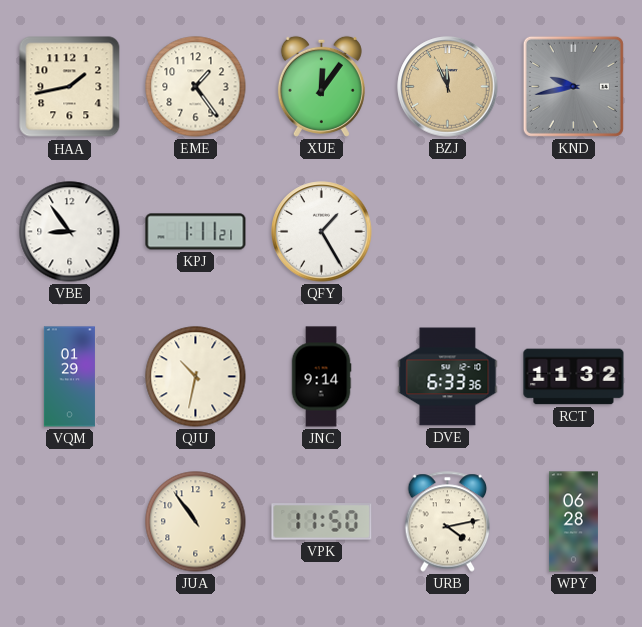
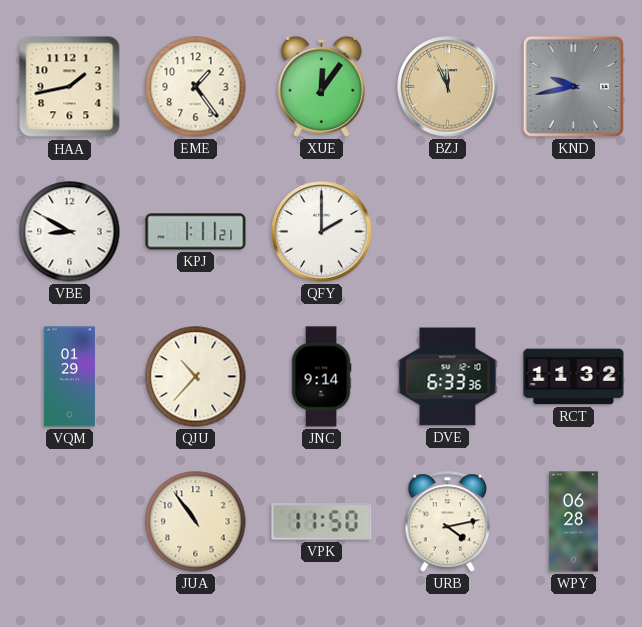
VBE: 8:54 -> 8:50 (70, 232)
QFY: 1:25 -> 2:00 (322, 232)
QJU: 10:32 -> 10:37 (196, 377)
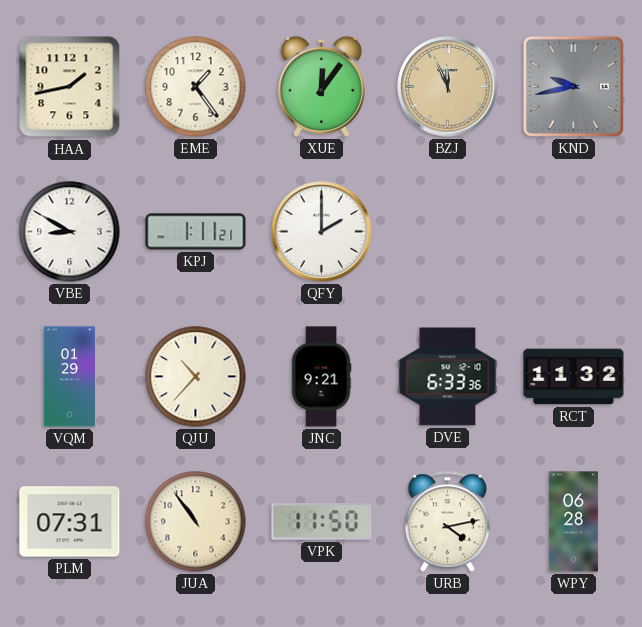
JNC: 9:14 -> 9:21 (321, 377)
PLM: none -> 07:31 (70, 522)
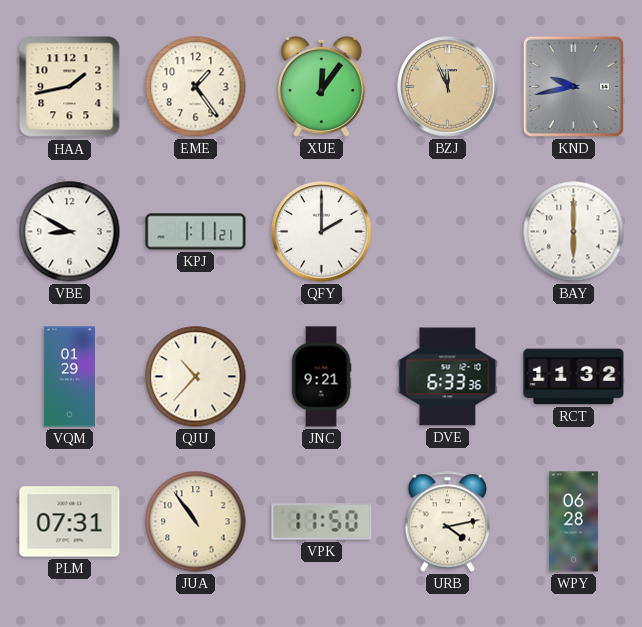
BAY: none -> 6:00 (574, 232)
